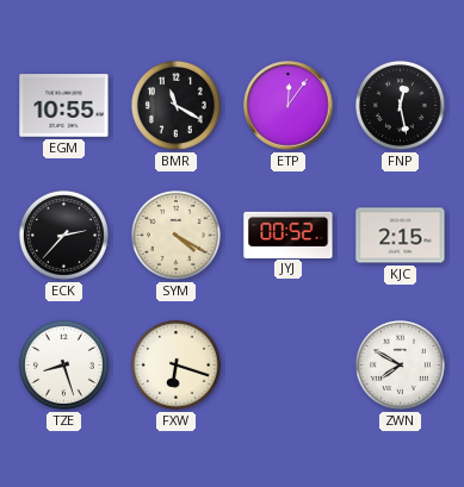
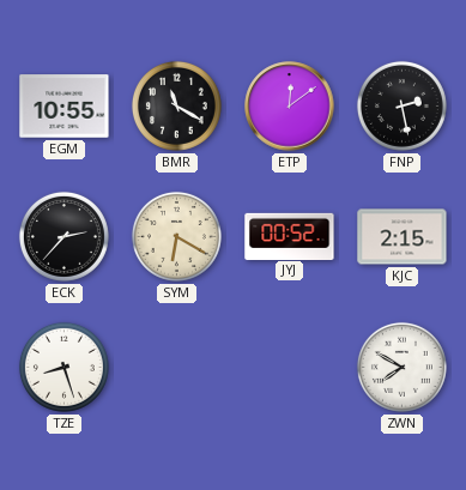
ETP: 12:06 -> 12:09 (290, 107)
FNP: 12:28 -> 2:28 (401, 105)
SYM: 4:20 -> 6:20 (176, 236)
FXW: 6:18 -> none (175, 364)
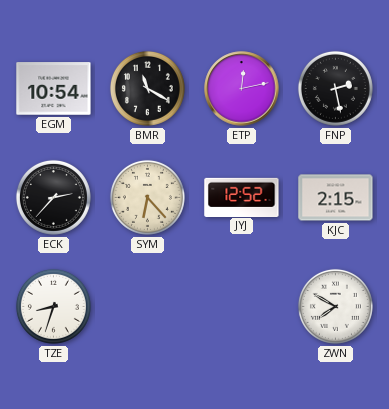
EGM: 10:55 -> 10:54 (54, 89)
ETP: 12:09 -> 12:13 (242, 89)
SYM: 6:20 -> 6:23 (147, 197)
JYJ: 00:52 -> 12:52 (242, 197)
TZE: 8:27 -> 8:33 (53, 306)
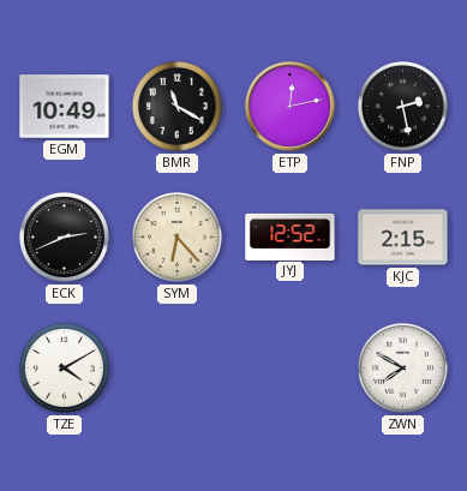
EGM: 10:54 -> 10:49 (65, 107)
ECK: 2:37 -> 2:41 (64, 236)
TZE: 8:33 -> 4:10 (64, 367)
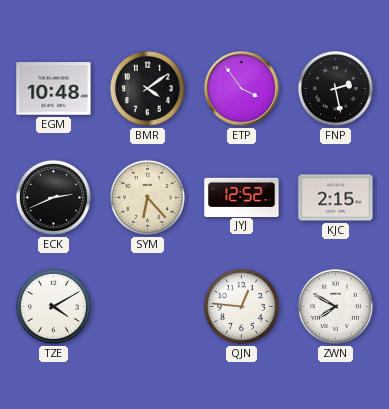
EGM: 10:49 -> 10:48 (54, 89)
BMR: 11:20 -> 4:09 (147, 88)
ETP: 12:13 -> 3:54 (242, 89)
QJN: none -> 12:46 (241, 306)
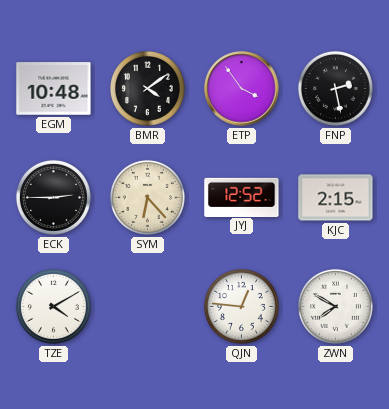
ECK: 2:41 -> 2:45 (53, 197)
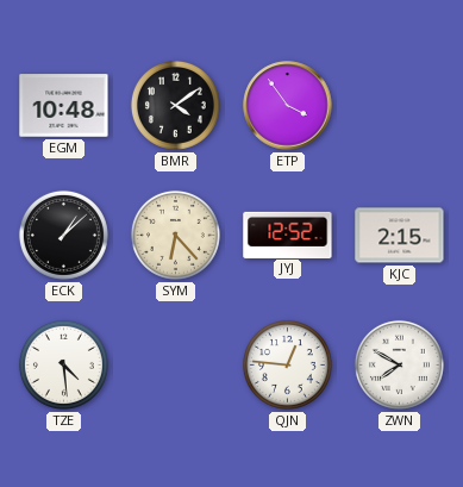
FNP: 2:28 -> none (335, 88)
ECK: 2:45 -> 1:08 (63, 235)
TZE: 4:10 -> 4:29 (63, 364)
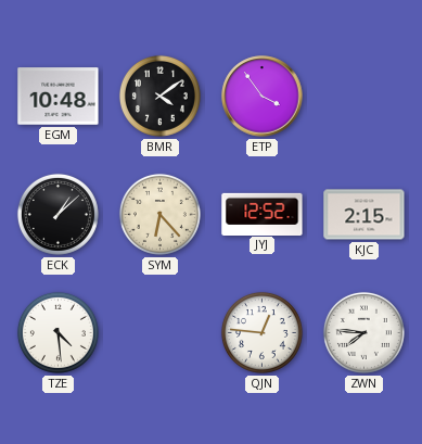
ZWN: 7:50 -> 7:46 (363, 332)
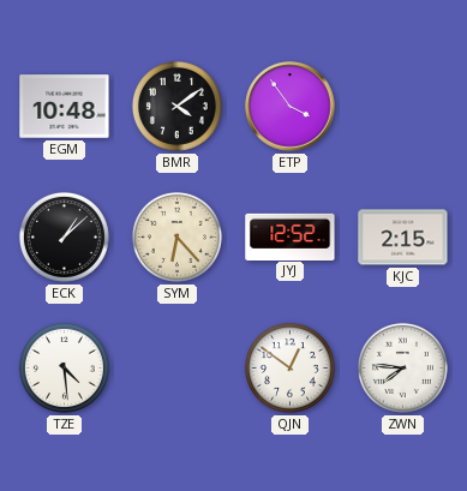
QJN: 12:46 -> 12:51 (289, 367)
